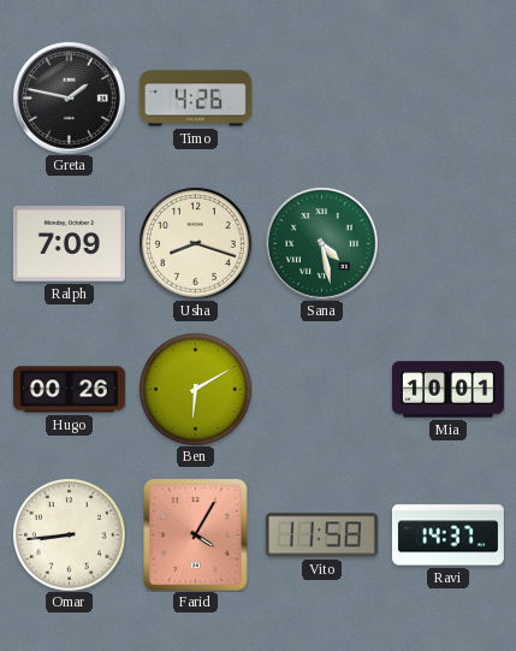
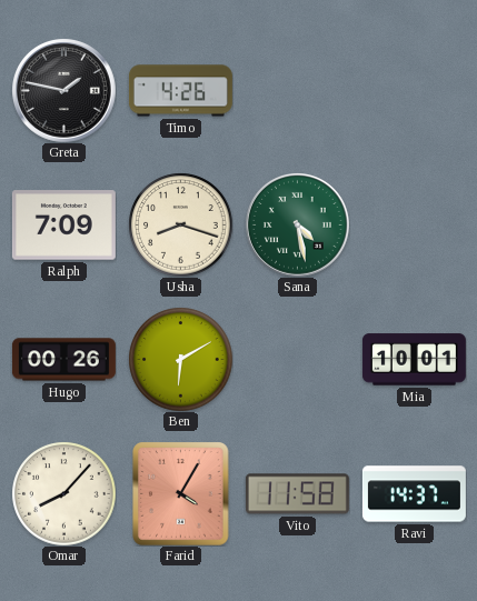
Omar: 8:44 -> 8:07 (63, 493)
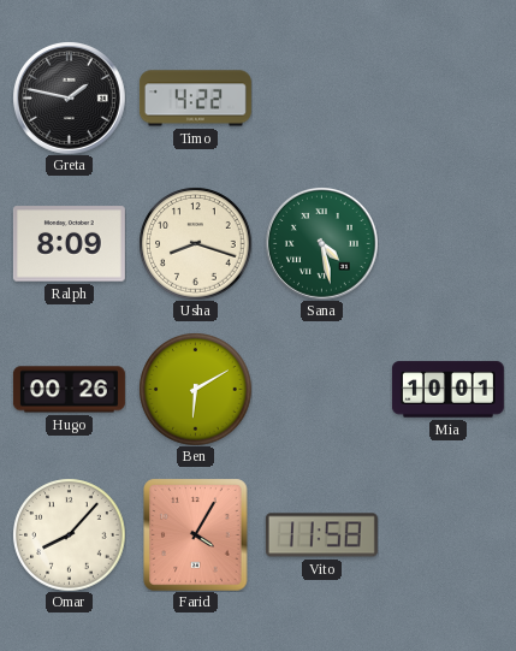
Timo: 4:26 -> 4:22 (195, 99)
Ralph: 7:09 -> 8:09 (69, 244)
Ravi: 14:37 -> none (414, 494)
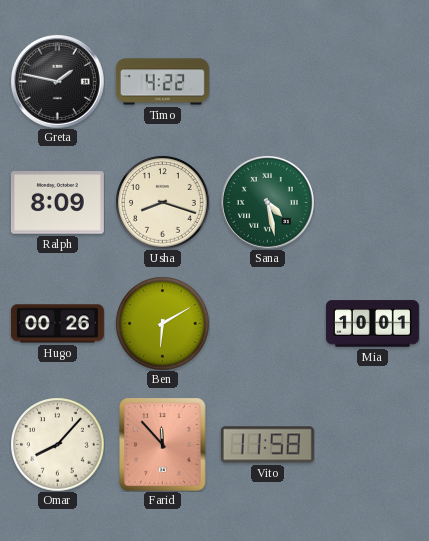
Farid: 4:05 -> 11:53 (163, 444)
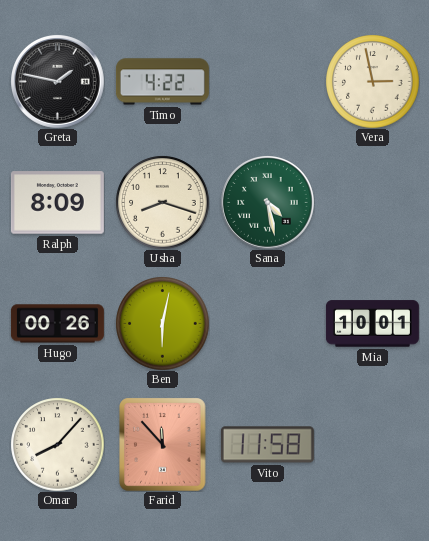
Vera: none -> 2:58 (372, 81)
Ben: 6:10 -> 6:02 (162, 323)
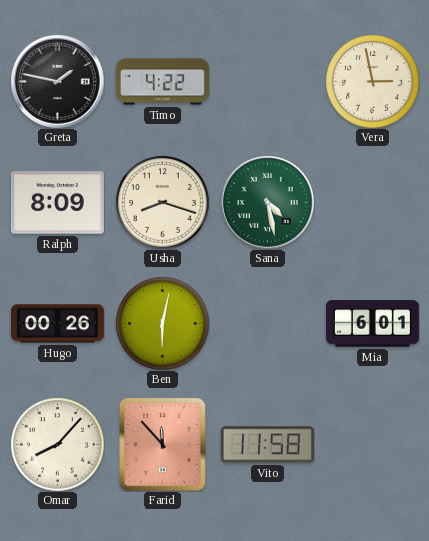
Mia: 10:01 -> 6:01 (372, 324)
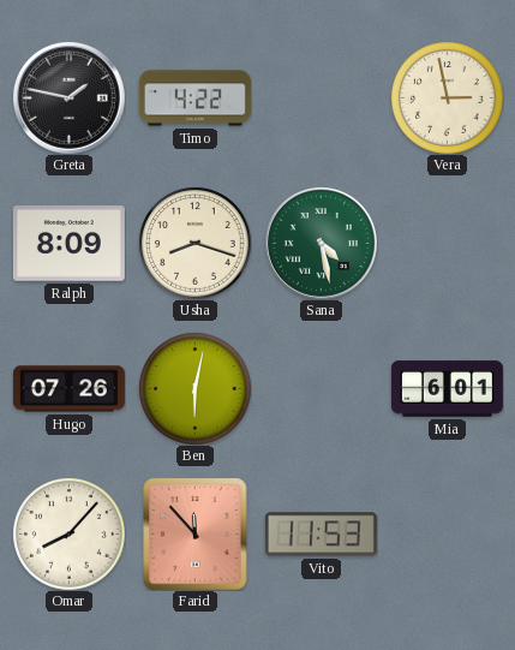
Hugo: 00:26 -> 07:26 (68, 389)
Vito: 11:58 -> 11:53 (321, 535)
